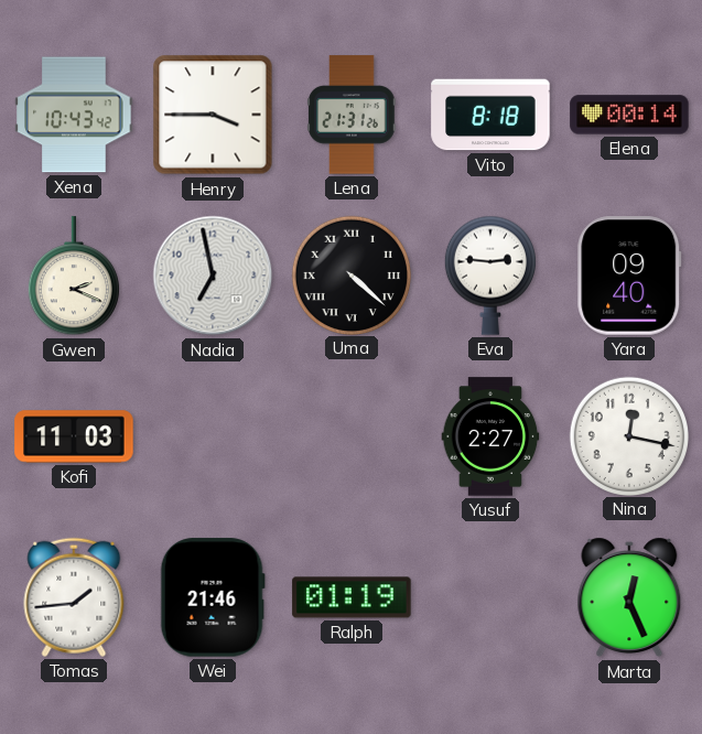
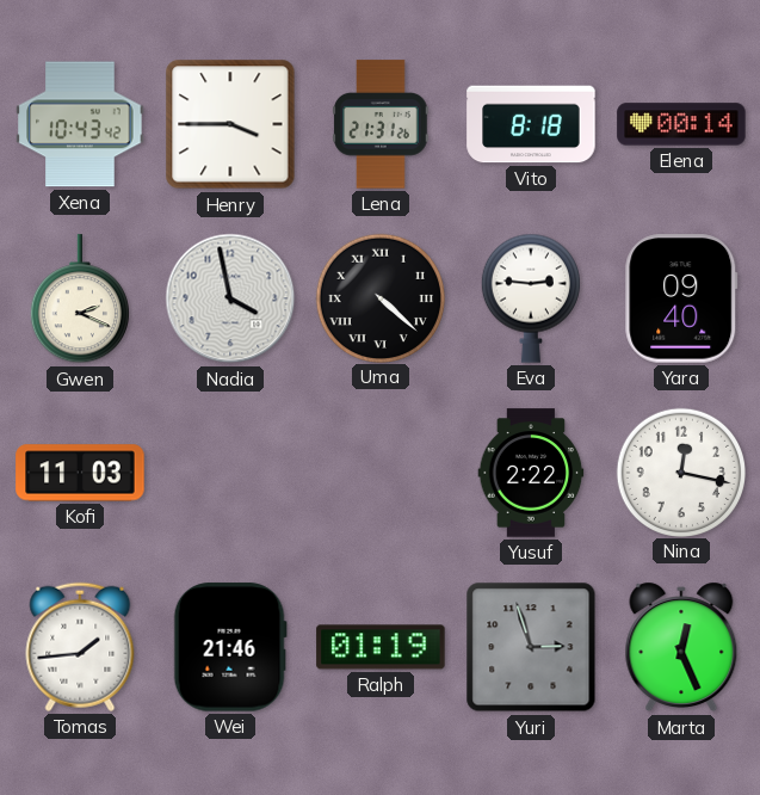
Nadia: 6:58 -> 3:58 (230, 298)
Yusuf: 2:27 -> 2:22 (531, 473)
Yuri: none -> 2:57 (531, 647)
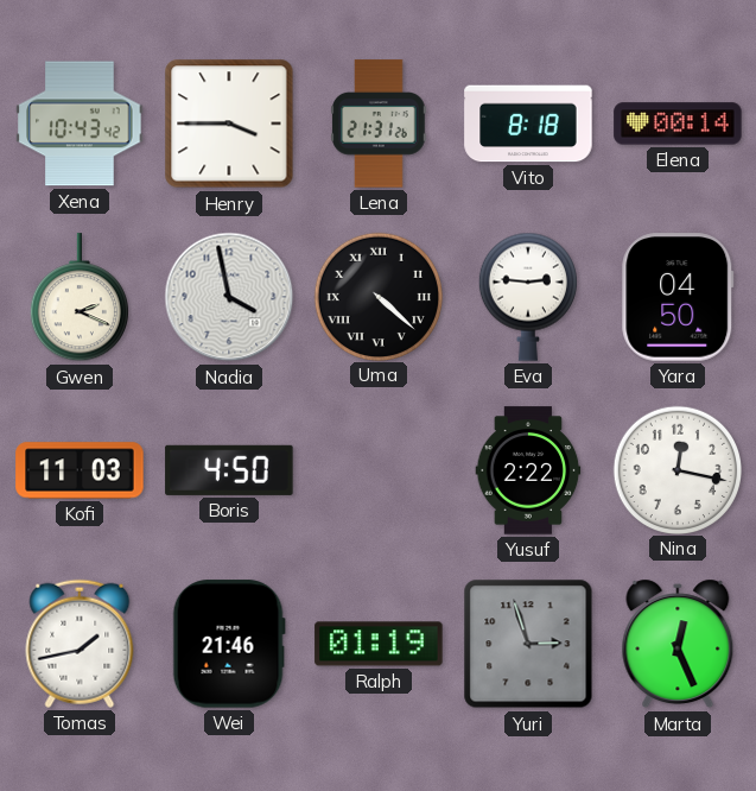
Yara: 09:40 -> 04:50 (678, 297)
Boris: none -> 4:50 (229, 470)
Tomas: 1:44 -> 1:43 (80, 644)
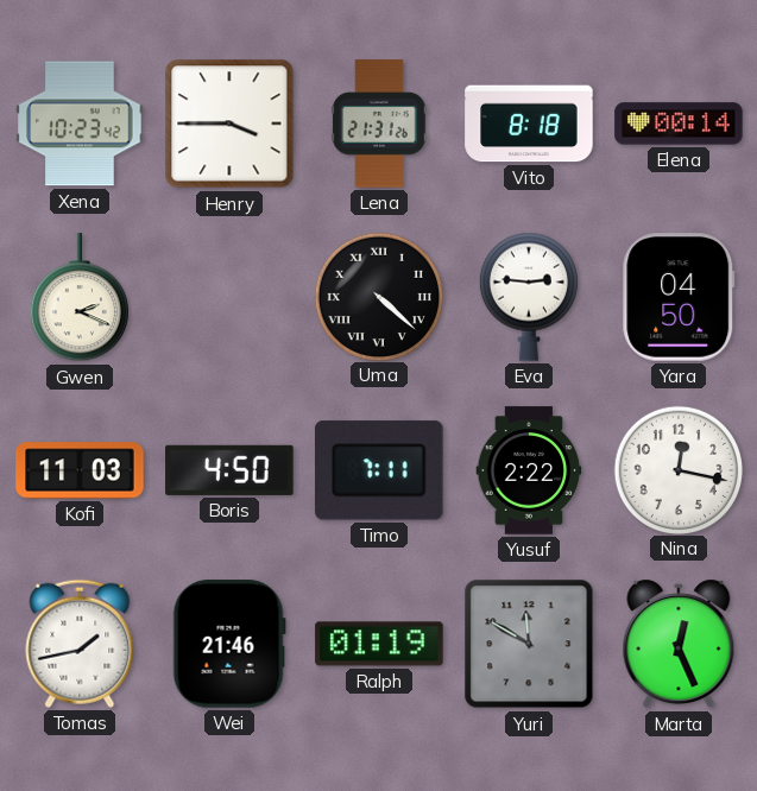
Xena: 10:43 -> 10:23 (80, 124)
Nadia: 3:58 -> none (229, 297)
Timo: none -> 7:11 (380, 470)
Yuri: 2:57 -> 11:50 (529, 644)
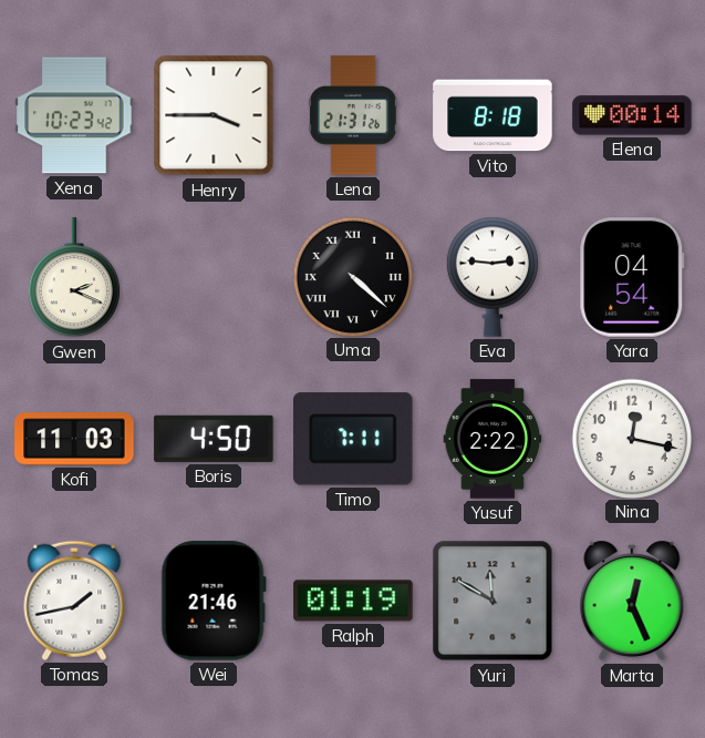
Yara: 04:50 -> 04:54 (632, 277)
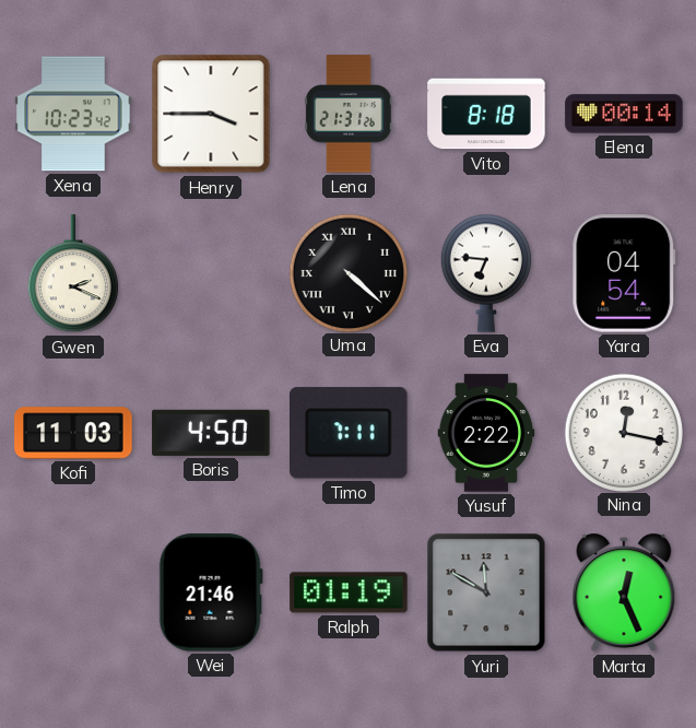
Eva: 2:46 -> 6:46 (486, 273)
Tomas: 1:43 -> none (74, 601)
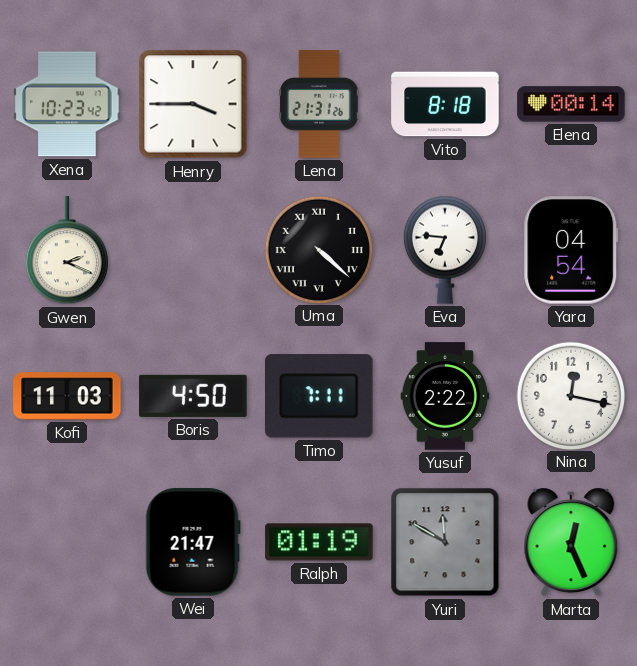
Wei: 21:46 -> 21:47 (193, 542)
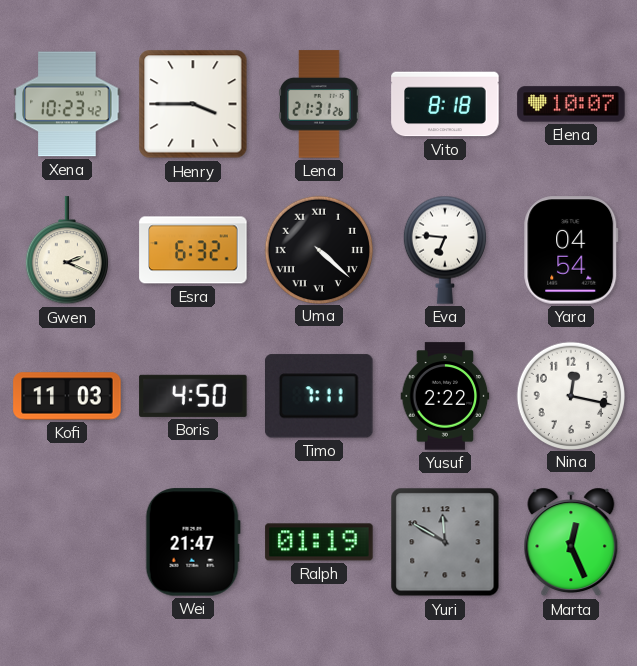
Elena: 00:14 -> 10:07 (571, 104)
Esra: none -> 6:32 (193, 250)
